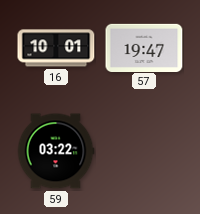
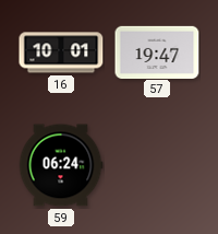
59: 03:22 -> 06:24 (61, 165)
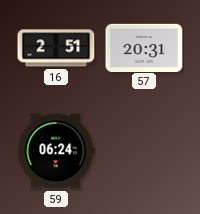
16: 10:01 -> 2:51 (56, 48)
57: 19:47 -> 20:31 (144, 47)
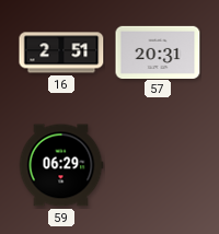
59: 06:24 -> 06:29 (61, 165)
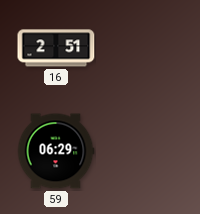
57: 20:31 -> none (158, 51)
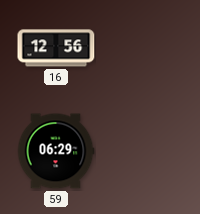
16: 2:51 -> 12:56 (56, 48)
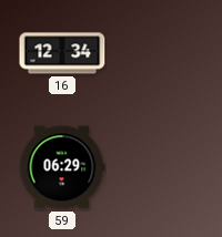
16: 12:56 -> 12:34 (62, 53)
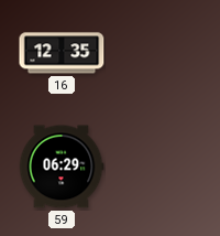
16: 12:34 -> 12:35 (62, 53)
